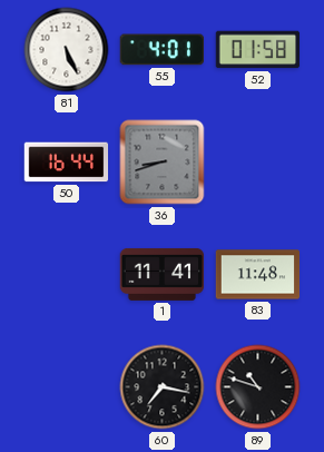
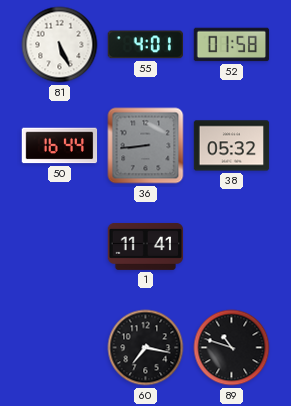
36: 8:42 -> 8:44 (146, 146)
38: none -> 05:32 (232, 146)
83: 11:48 -> none (258, 275)
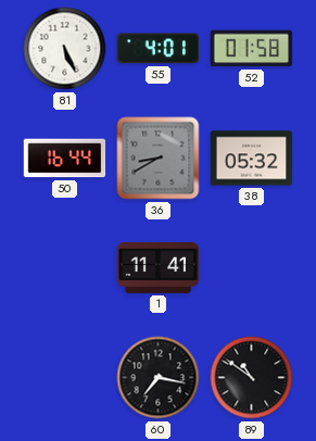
36: 8:44 -> 8:40 (159, 159)
89: 10:48 -> 10:51 (252, 378)
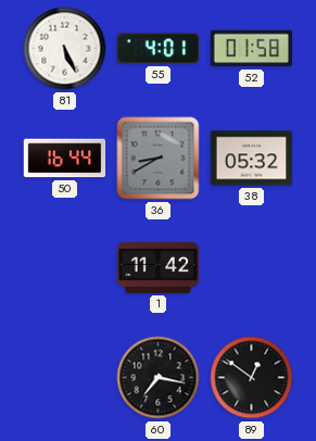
1: 11:41 -> 11:42 (159, 267)
89: 10:51 -> 12:51 (252, 378)
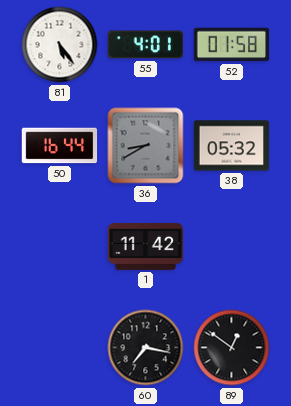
81: 5:26 -> 5:24 (60, 45)
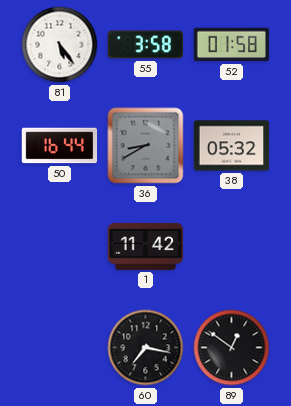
55: 4:01 -> 3:58 (145, 45)
